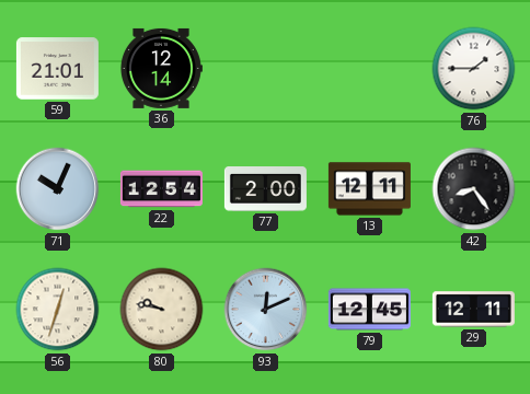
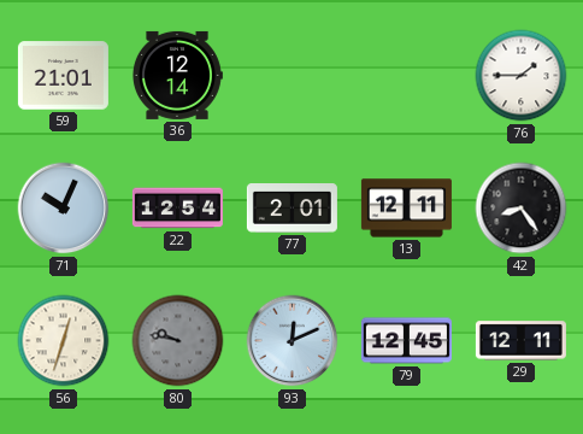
77: 2:00 -> 2:01 (291, 209)
80 dial: cream -> grey (178, 341)
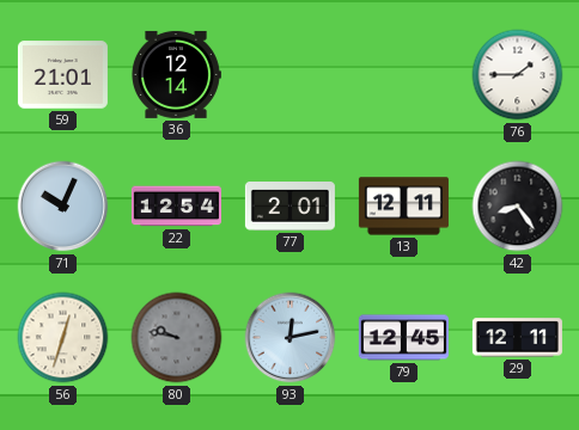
93: 12:11 -> 12:13 (291, 338)
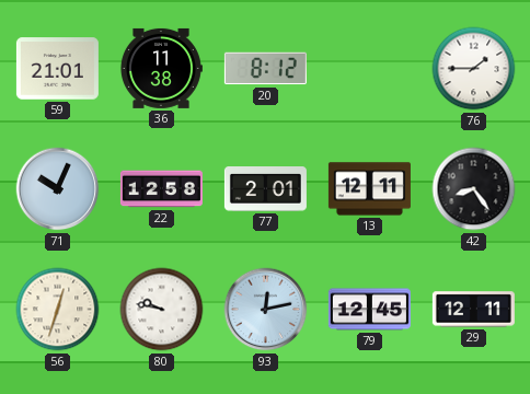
36: 12:14 -> 11:38 (161, 68)
20: none -> 8:12 (265, 69)
22: 12:54 -> 12:58 (161, 189)
80 dial: grey -> white (162, 310)
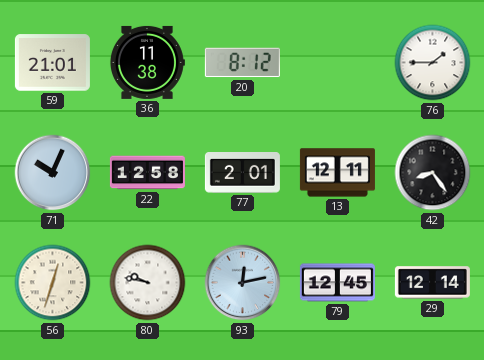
29: 12:11 -> 12:14 (432, 283)
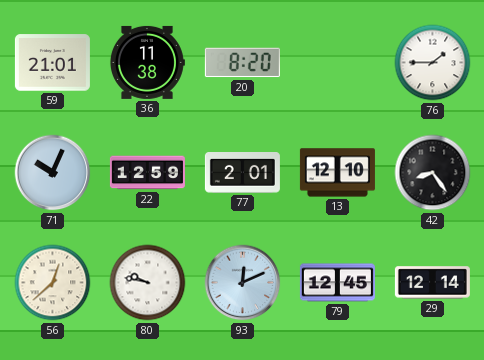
20: 8:12 -> 8:20 (242, 63)
22: 12:58 -> 12:59 (147, 173)
13: 12:11 -> 12:10 (337, 173)
56: 12:33 -> 12:38 (53, 283)
93: 12:13 -> 12:11 (243, 283)
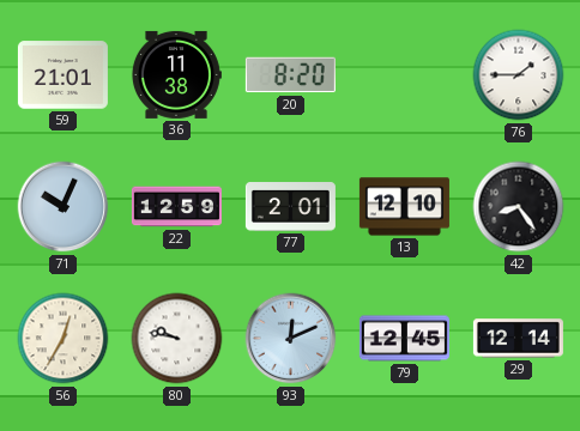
56: 12:38 -> 12:35 (64, 339)
